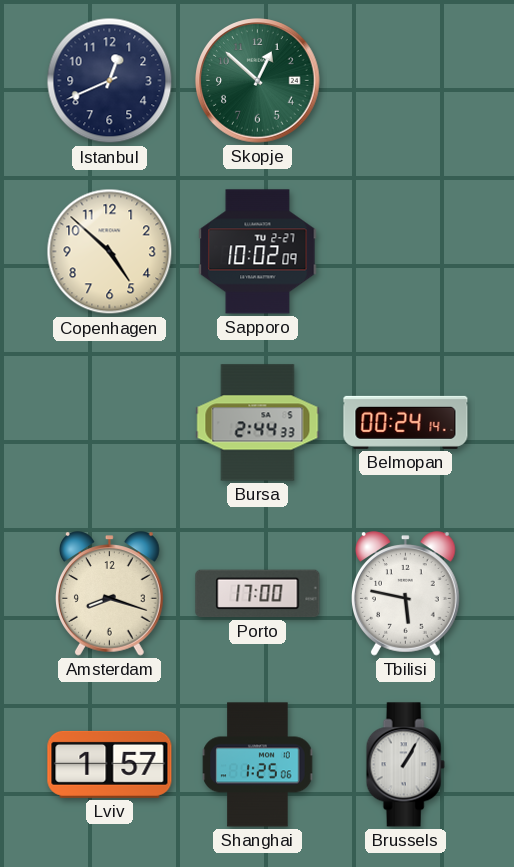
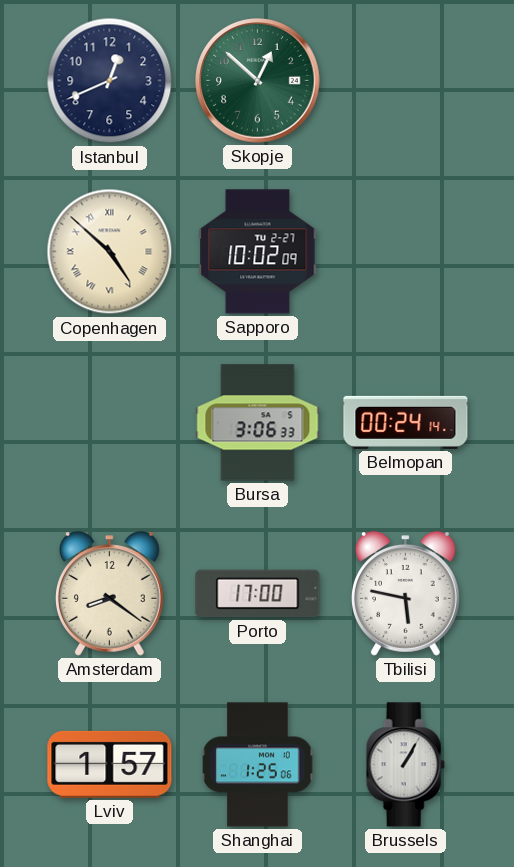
Copenhagen numerals: Arabic -> Roman (110, 252)
Bursa: 2:44 -> 3:06 (258, 423)
Amsterdam: 8:18 -> 8:21 (110, 594)
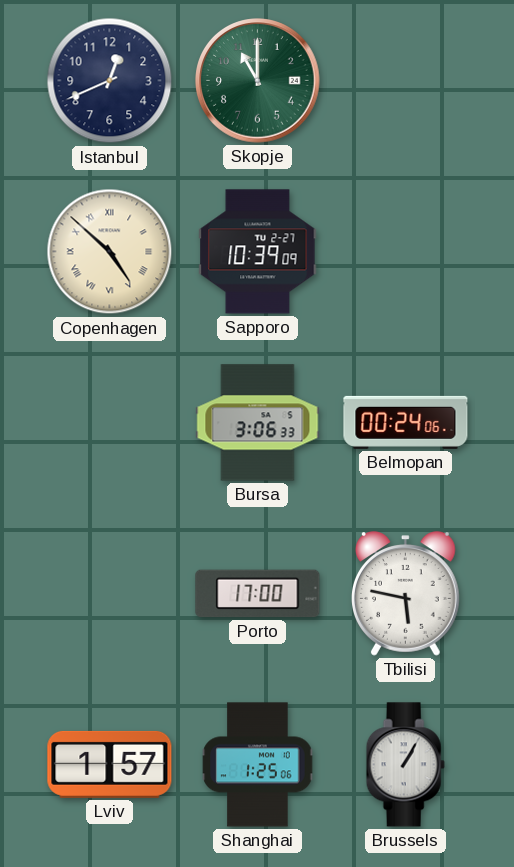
Skopje: 12:52 -> 11:00 (258, 81)
Sapporo: 10:02 -> 10:39 (258, 252)
Belmopan: 00:24:14 -> 00:24:06 (406, 422)
Amsterdam: 8:21 -> none (110, 594)
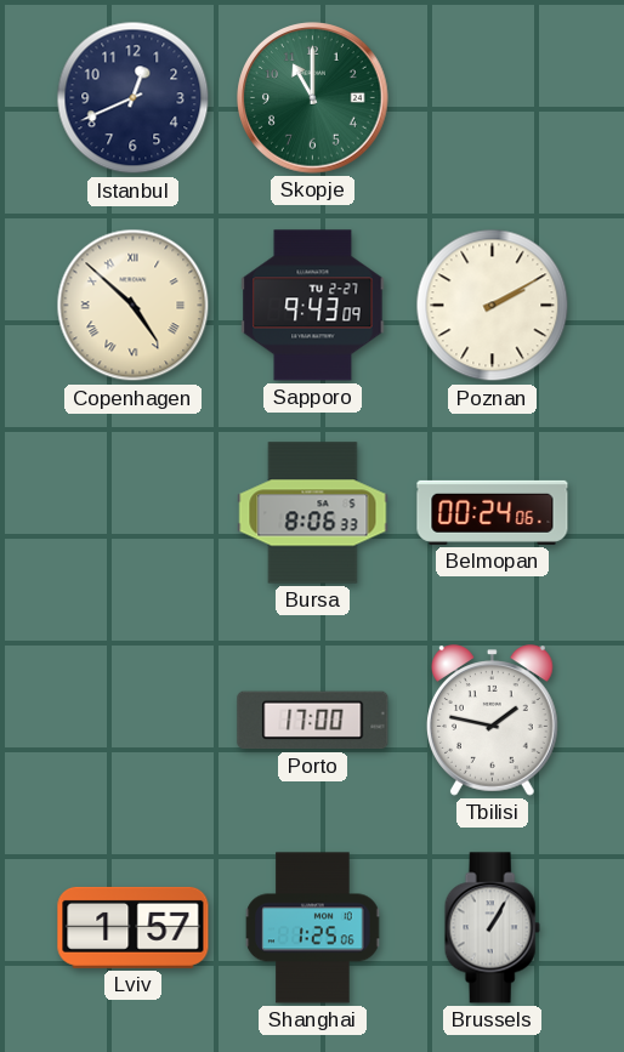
Sapporo: 10:39 -> 9:43 (313, 306)
Poznan: none -> 2:10 (493, 306)
Bursa: 3:06 -> 8:06 (313, 513)
Tbilisi: 5:47 -> 1:47 (493, 721)
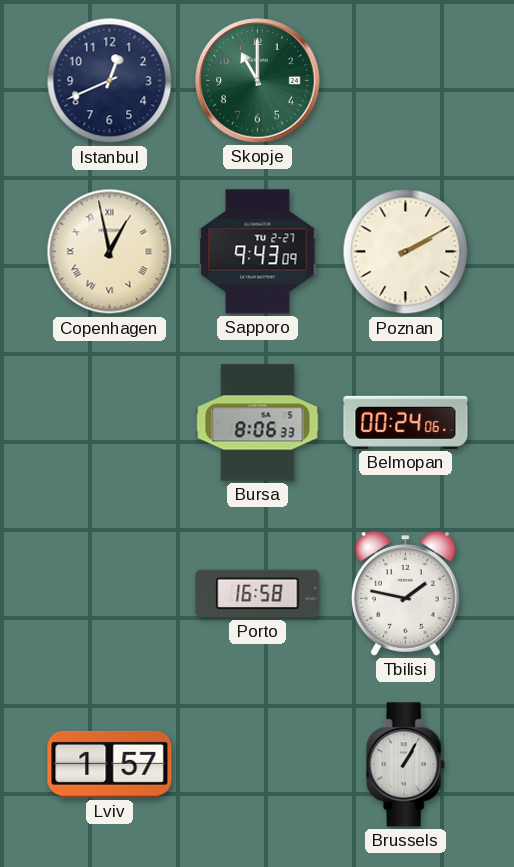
Copenhagen: 4:52 -> 12:58 (110, 252)
Porto: 17:00 -> 16:58 (258, 594)
Shanghai: 1:25 -> none (313, 928)
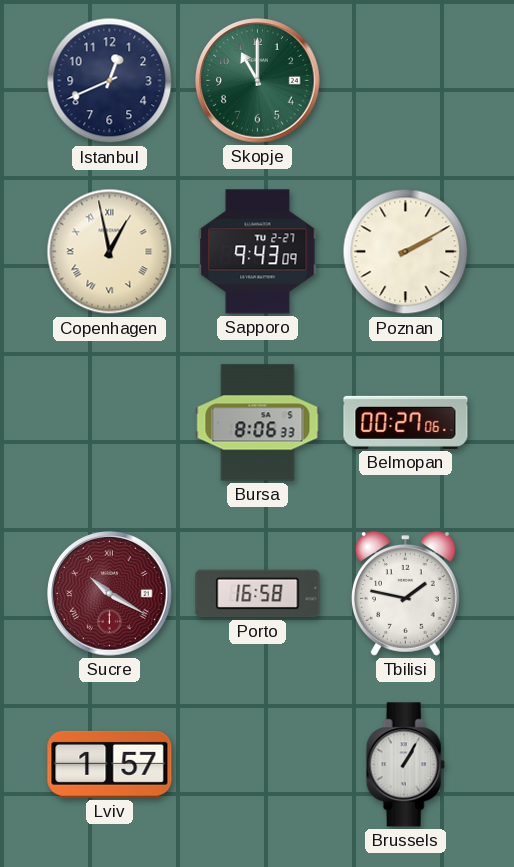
Belmopan: 00:24 -> 00:27 (406, 422)
Sucre: none -> 10:20 (110, 594)
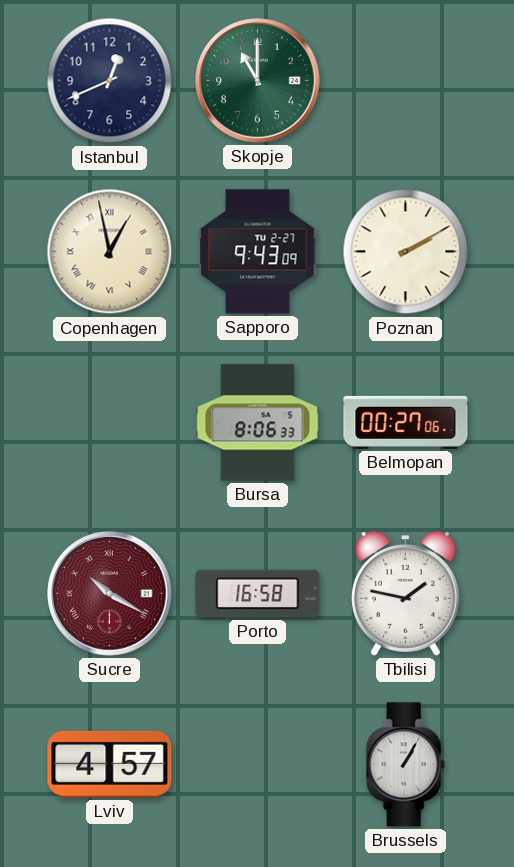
Lviv: 1:57 -> 4:57 (110, 764)
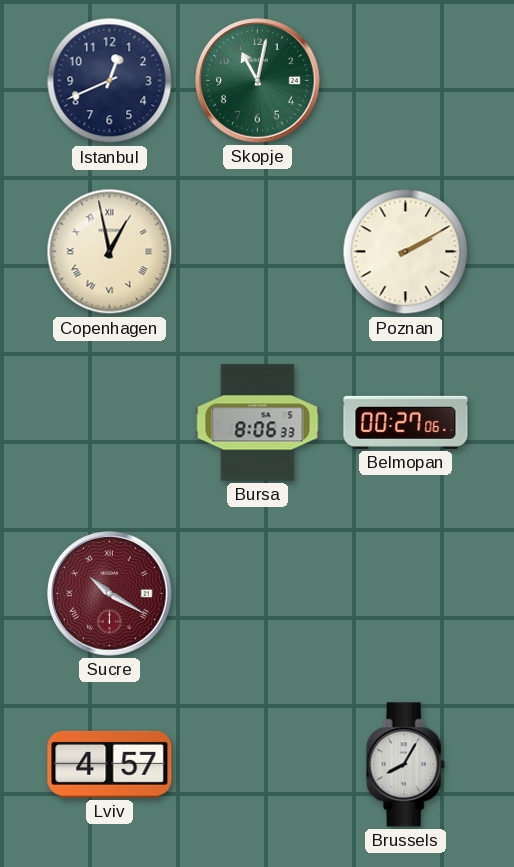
Skopje: 11:00 -> 11:02 (258, 81)
Sapporo: 9:43 -> none (258, 252)
Porto: 16:58 -> none (258, 594)
Tbilisi: 1:47 -> none (406, 594)
Brussels: 1:05 -> 8:05 (405, 765)
